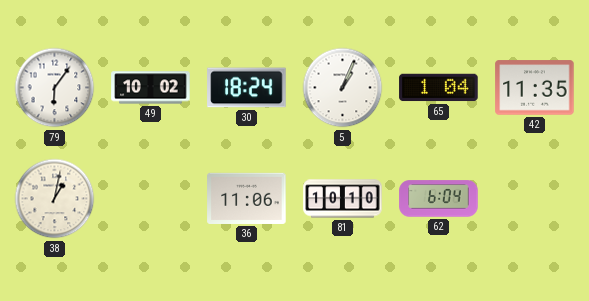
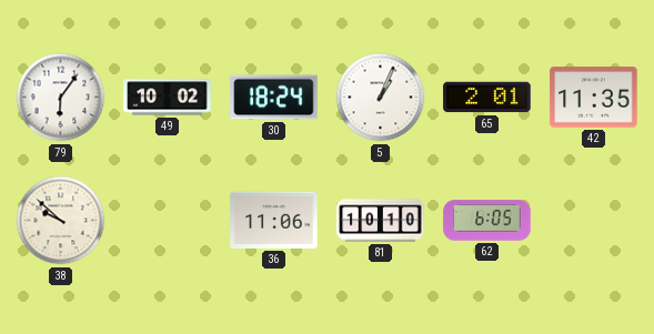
65: 1:04 -> 2:01 (487, 98)
38: 1:02 -> 9:52 (61, 221)
62: 6:04 -> 6:05 (487, 221)
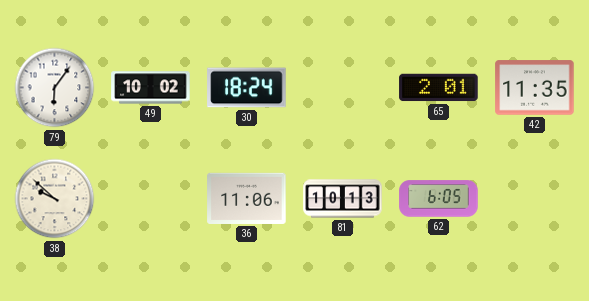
5: 1:04 -> none (381, 98)
81: 10:10 -> 10:13 (343, 199)
